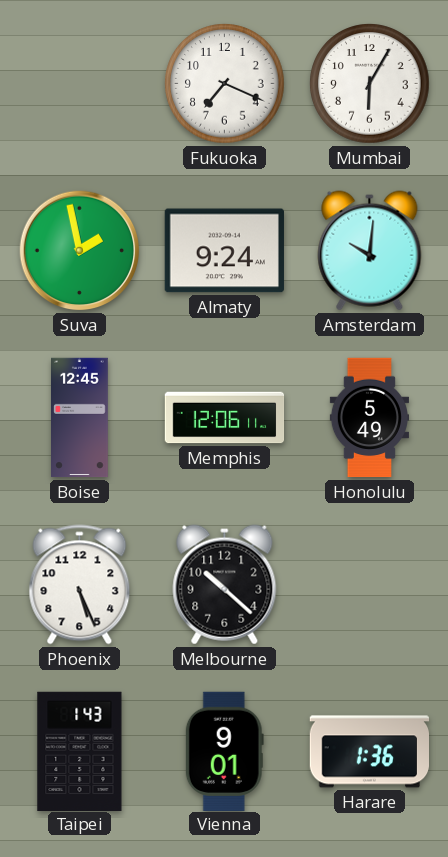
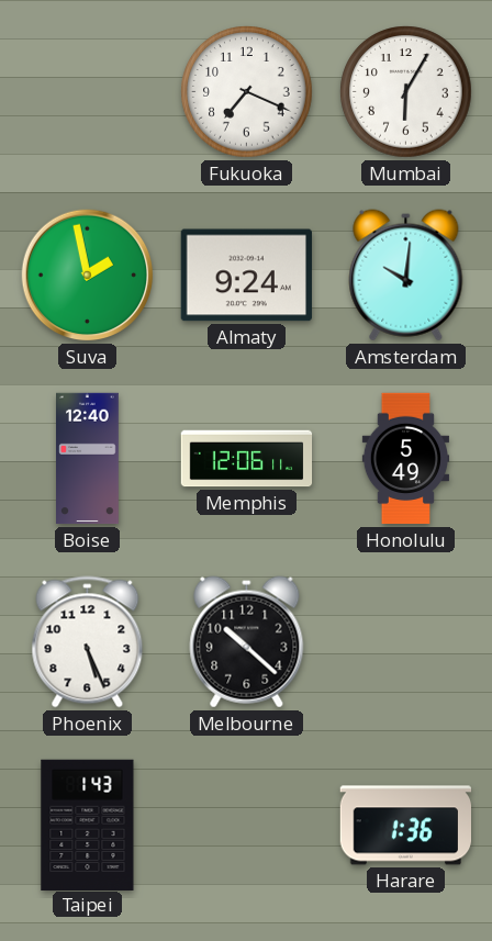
Boise: 12:45 -> 12:40 (88, 459)
Vienna: 9:01 -> none (224, 751)
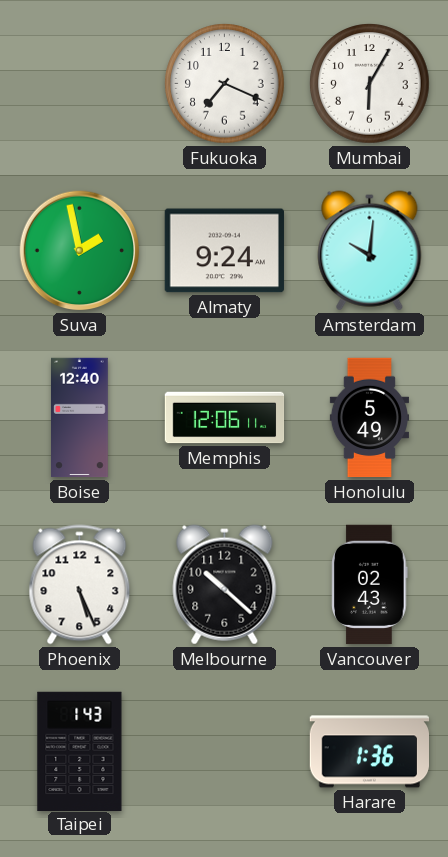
Vancouver: none -> 02:43 (370, 585)
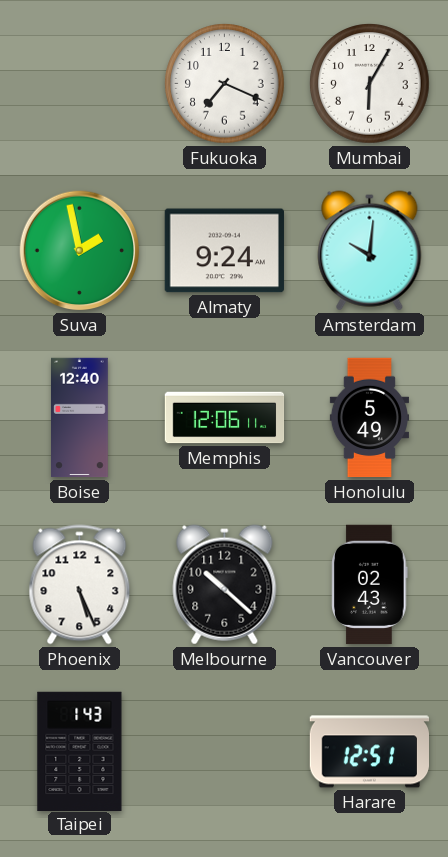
Harare: 1:36 -> 12:51 (369, 752)
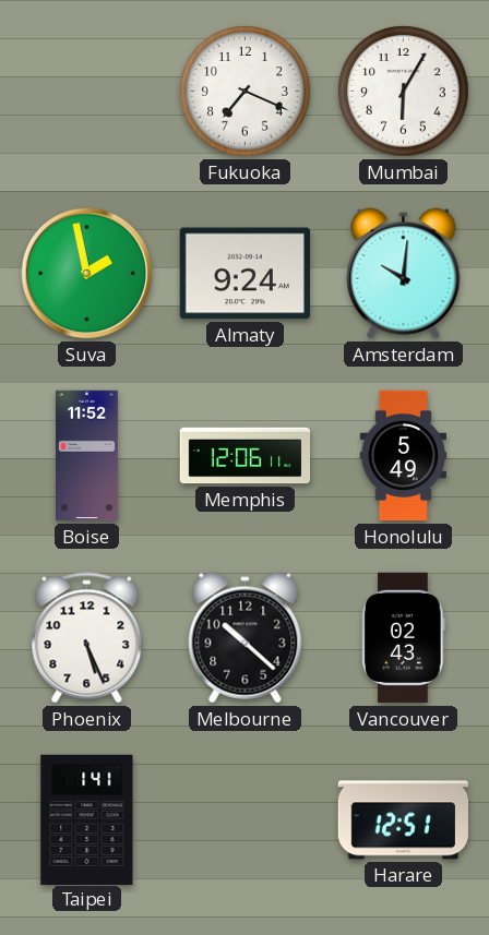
Boise: 12:40 -> 11:52 (87, 456)
Taipei: 1:43 -> 1:41 (87, 819)
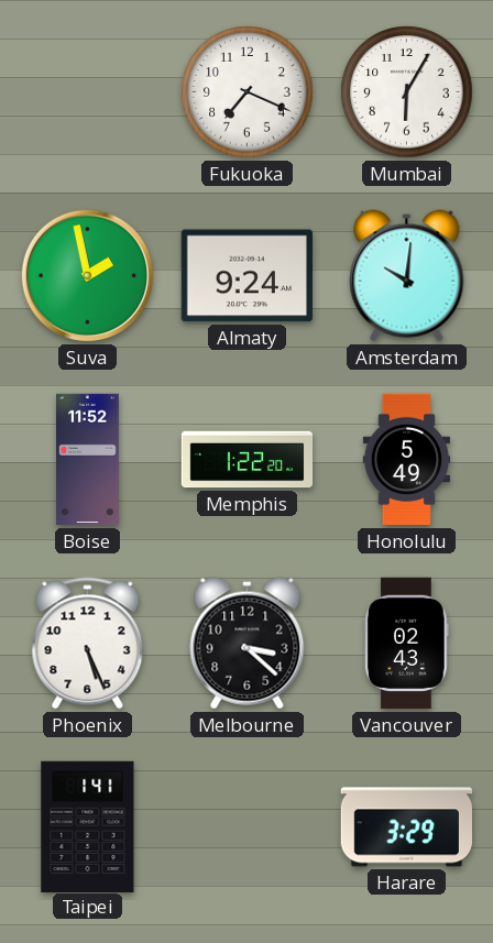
Memphis: 12:06 -> 1:22 (248, 460)
Melbourne: 10:22 -> 3:22 (248, 644)
Harare: 12:51 -> 3:29 (406, 827)
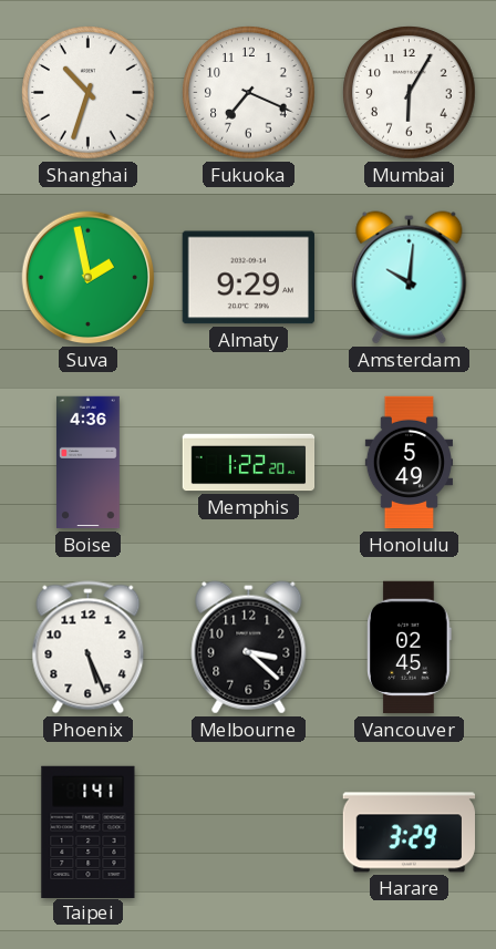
Shanghai: none -> 10:33 (89, 93)
Almaty: 9:24 -> 9:29 (248, 278)
Boise: 11:52 -> 4:36 (89, 463)
Vancouver: 02:43 -> 02:45 (410, 648)
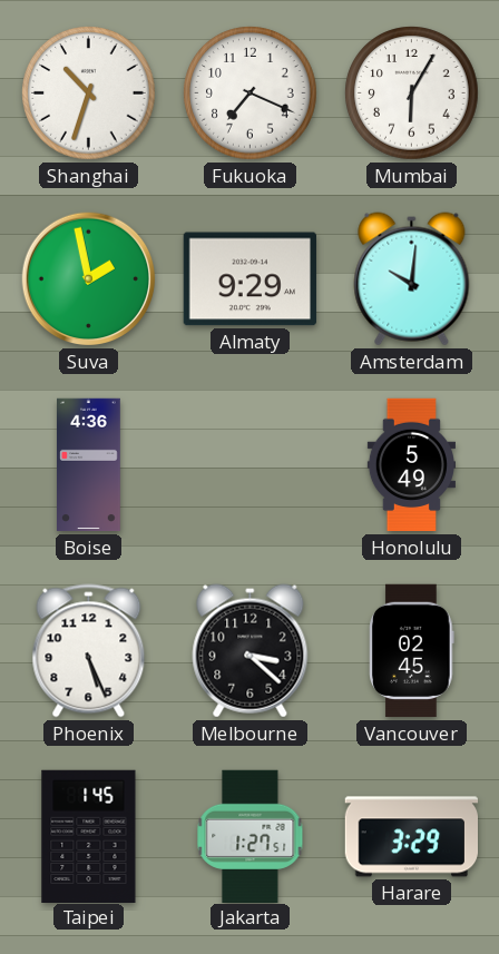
Memphis: 1:22 -> none (249, 463)
Taipei: 1:41 -> 1:45 (89, 836)
Jakarta: none -> 1:27 (251, 836)
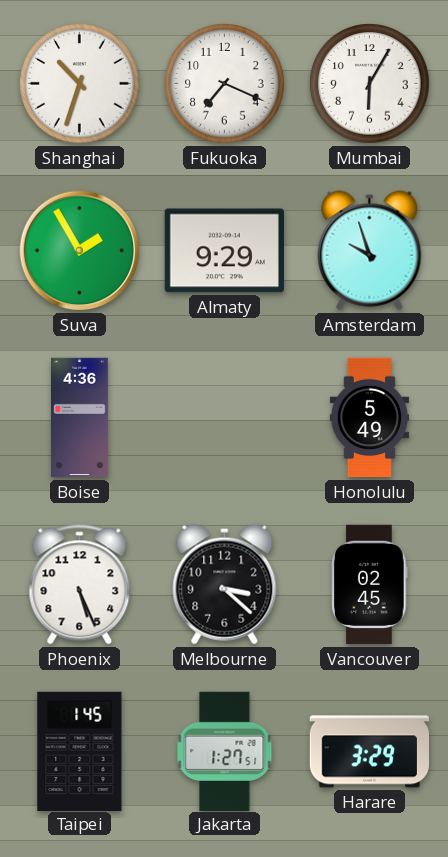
Suva: 1:58 -> 1:55 (80, 251)
Amsterdam: 10:01 -> 9:57 (370, 251)
